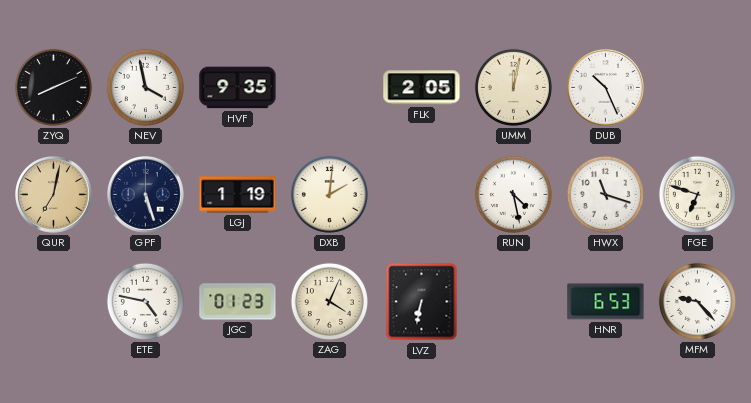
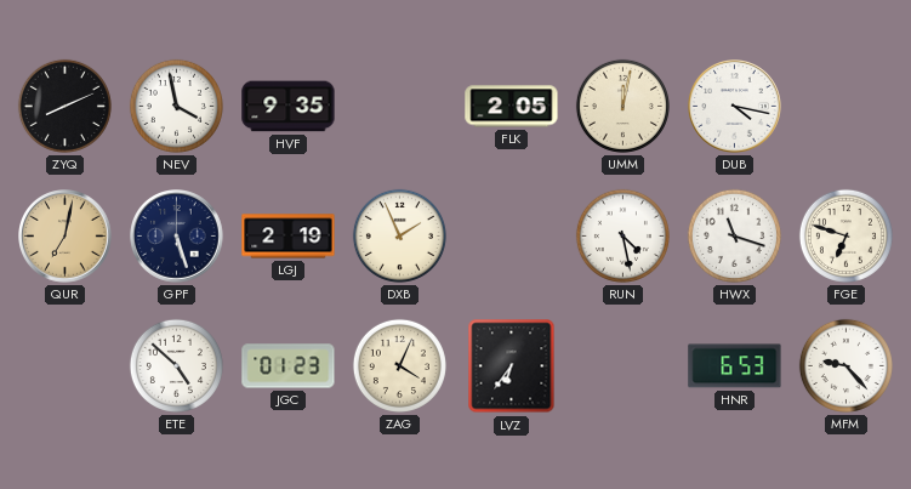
DUB: 10:26 -> 4:17 (735, 107)
LGJ: 1:19 -> 2:19 (289, 237)
DXB: 2:01 -> 1:56 (399, 235)
ETE: 4:47 -> 4:52 (176, 365)
LVZ: 6:32 -> 6:36 (512, 366)
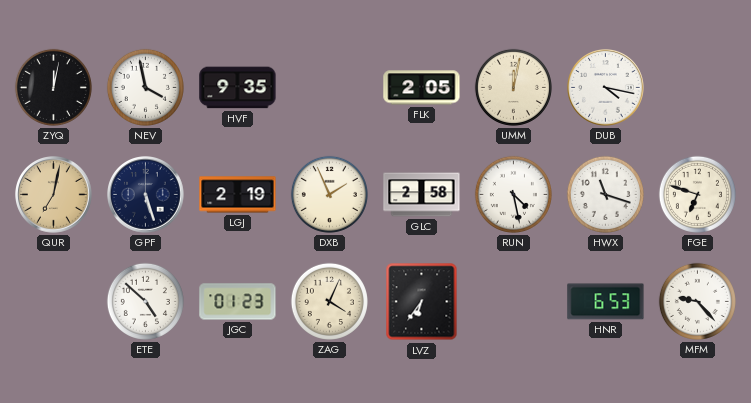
ZYQ: 8:11 -> 12:02 (53, 87)
GLC: none -> 2:58 (422, 195)
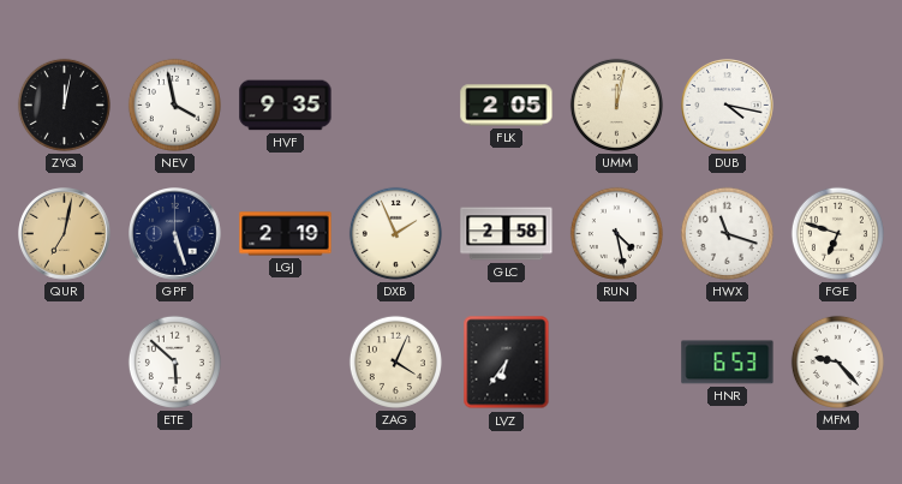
ETE: 4:52 -> 5:52 (174, 361)
JGC: 01:23 -> none (238, 302)
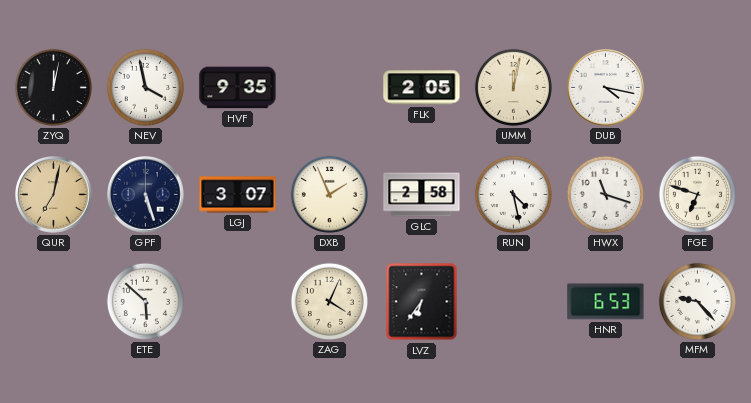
LGJ: 2:19 -> 3:07 (238, 195)
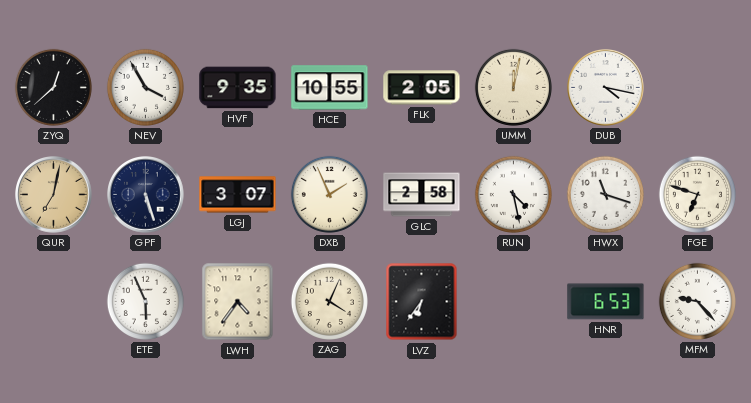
ZYQ: 12:02 -> 12:38 (53, 87)
NEV: 3:58 -> 3:55 (145, 87)
HCE: none -> 10:55 (330, 88)
ETE: 5:52 -> 5:56 (145, 301)
LWH: none -> 4:36 (238, 302)
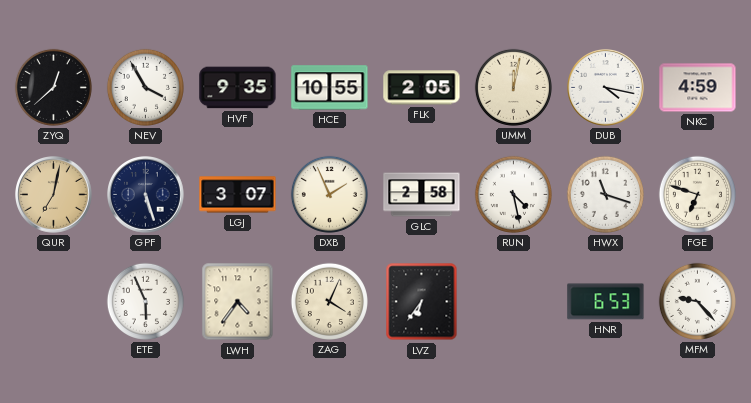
NKC: none -> 4:59 (698, 88)
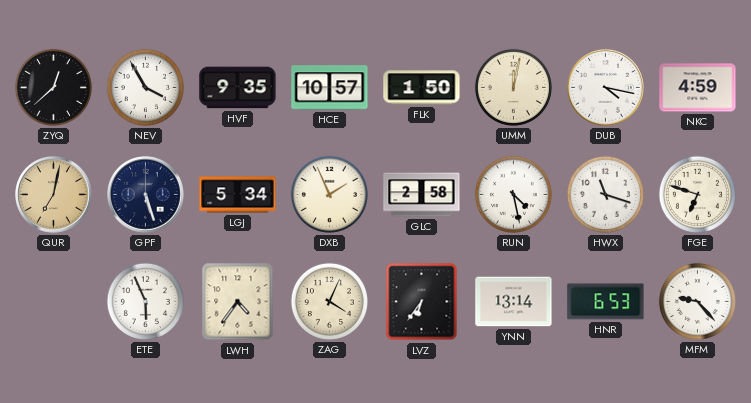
HCE: 10:55 -> 10:57 (330, 88)
FLK: 2:05 -> 1:50 (422, 88)
LGJ: 3:07 -> 5:34 (238, 195)
YNN: none -> 13:14 (514, 302)
